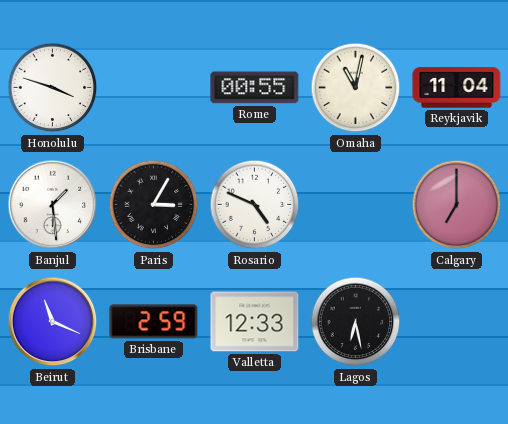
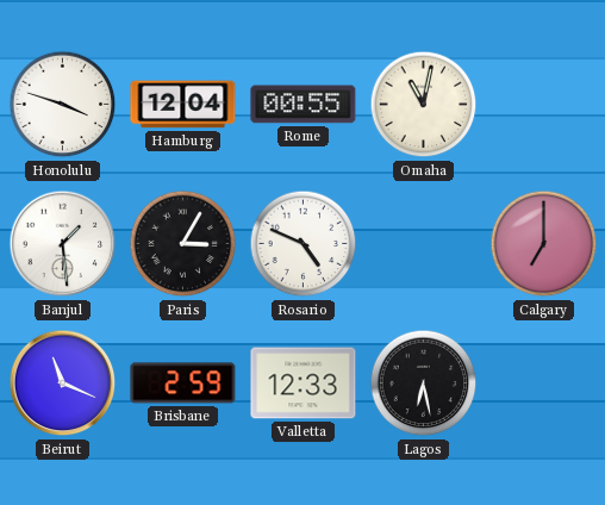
Hamburg: none -> 12:04 (183, 105)
Reykjavik: 11:04 -> none (457, 88)
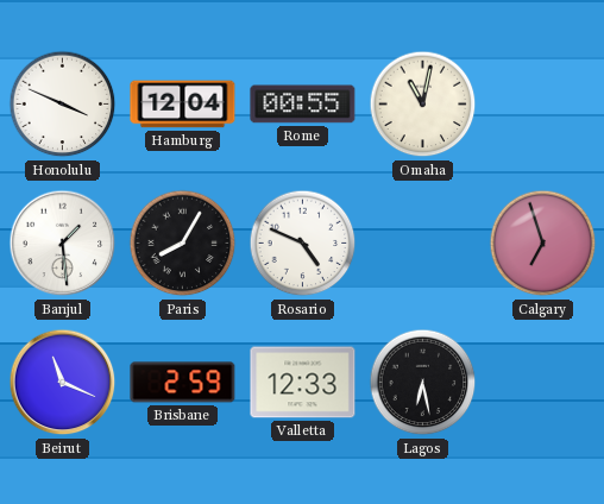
Honolulu: 3:48 -> 3:49 (63, 105)
Paris: 3:05 -> 8:05 (183, 244)
Calgary: 7:00 -> 6:57 (543, 244)
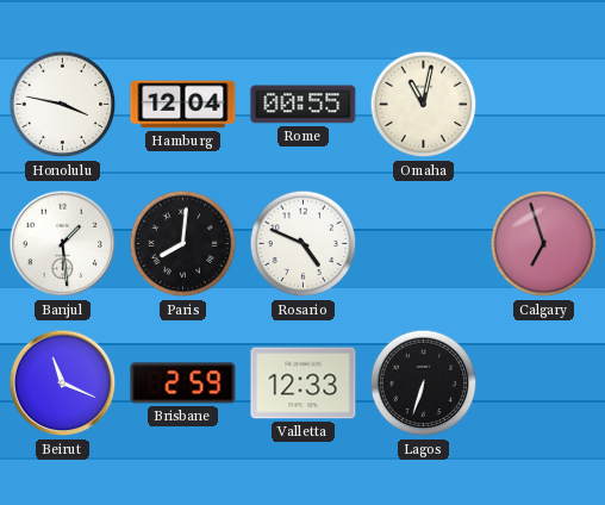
Honolulu: 3:49 -> 3:47 (63, 105)
Paris: 8:05 -> 8:01 (183, 244)
Lagos: 6:28 -> 6:33 (424, 384)
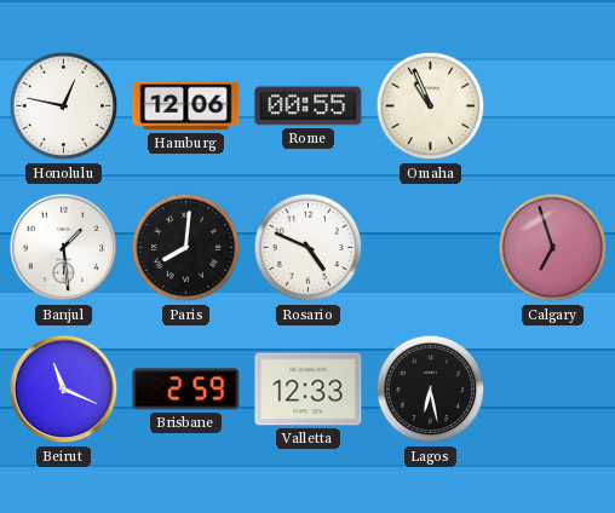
Honolulu: 3:47 -> 12:47 (64, 106)
Hamburg: 12:04 -> 12:06 (186, 106)
Omaha: 11:02 -> 10:56 (431, 106)
Lagos: 6:33 -> 6:28 (431, 390)
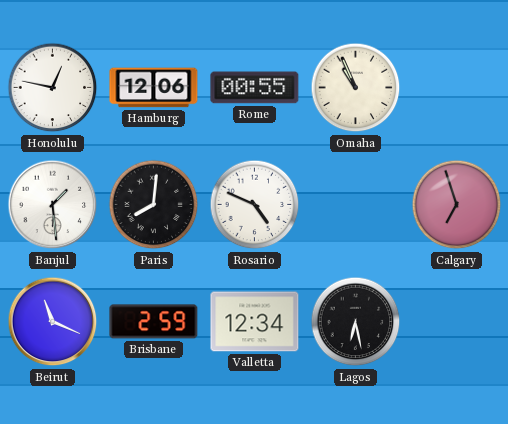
Valletta: 12:33 -> 12:34 (255, 322)
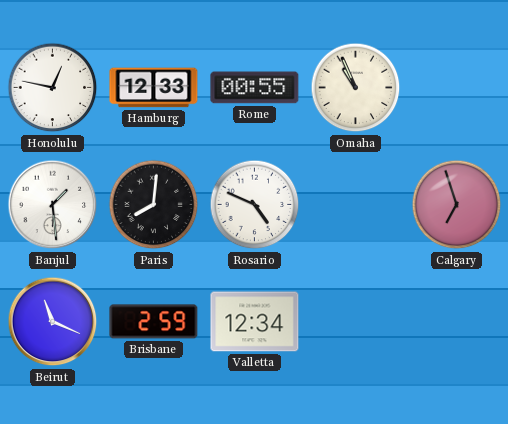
Hamburg: 12:06 -> 12:33 (154, 88)
Lagos: 6:28 -> none (356, 322)
